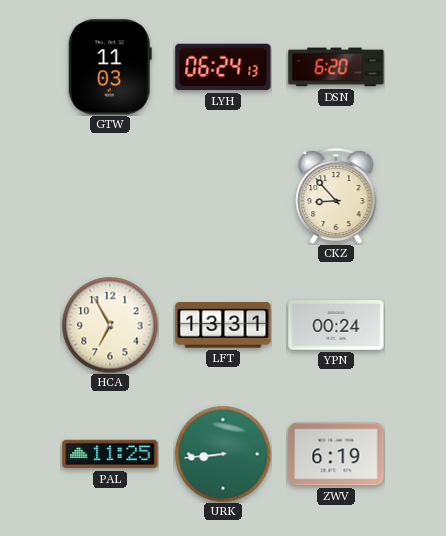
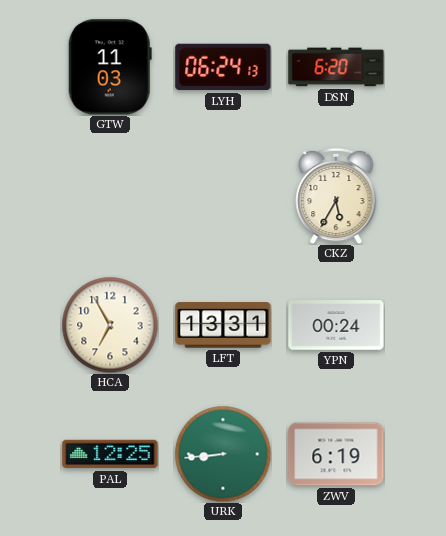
CKZ: 8:53 -> 5:35 (336, 196)
PAL: 11:25 -> 12:25 (110, 454)
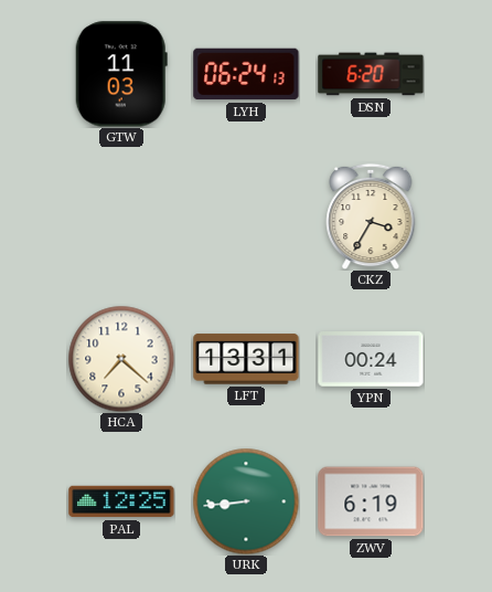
CKZ: 5:35 -> 3:35 (371, 216)
HCA: 6:55 -> 7:22 (121, 359)
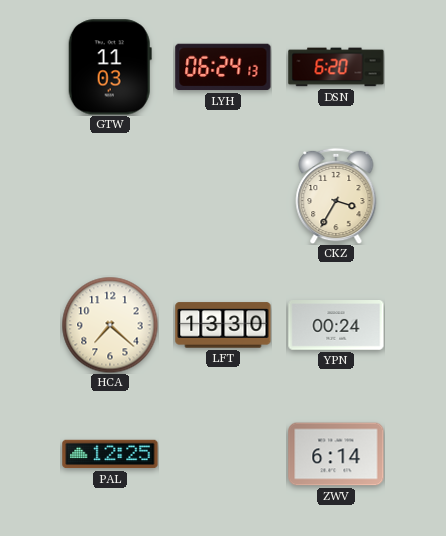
LFT: 13:31 -> 13:30 (223, 325)
URK: 8:44 -> none (246, 501)
ZWV: 6:19 -> 6:14 (336, 454)
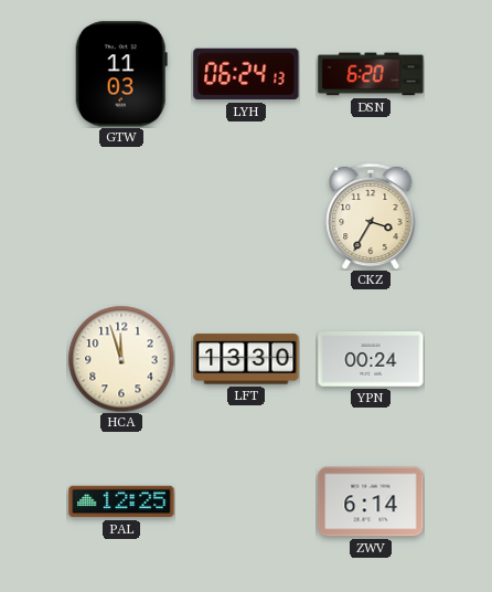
HCA: 7:22 -> 11:57 (121, 359)
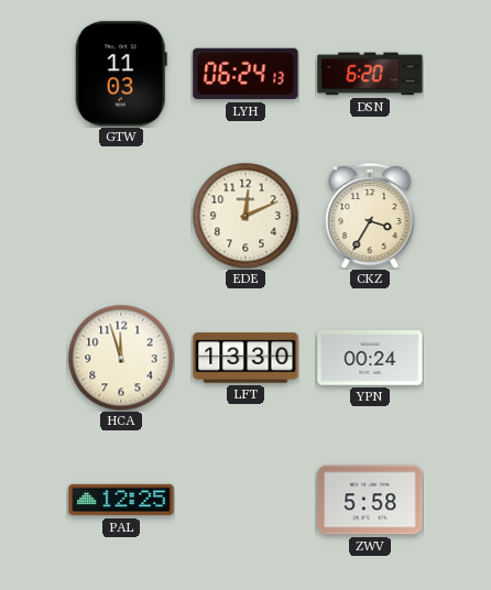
EDE: none -> 12:11 (245, 216)
ZWV: 6:14 -> 5:58 (370, 500)
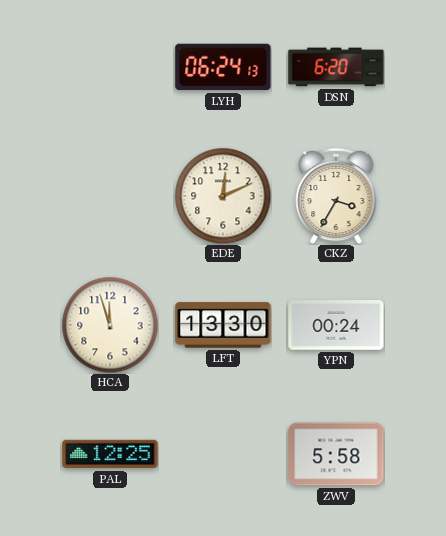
GTW: 11:03 -> none (121, 74)
